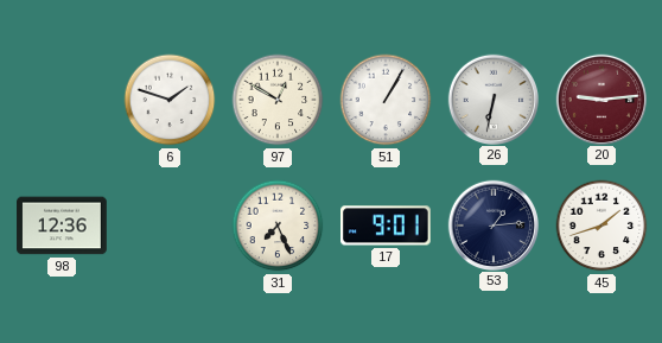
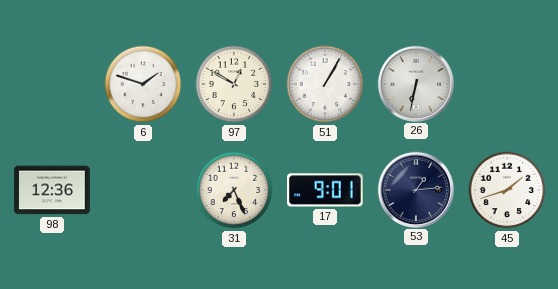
20: 9:14 -> none (600, 99)
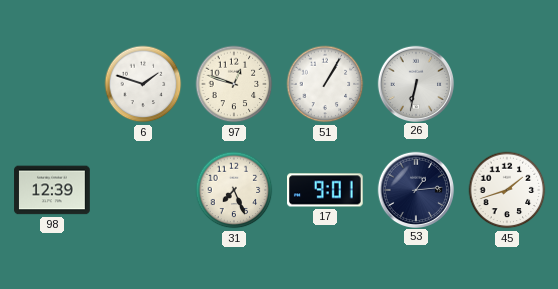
97: 12:50 -> 12:48 (234, 84)
98: 12:36 -> 12:39 (52, 190)
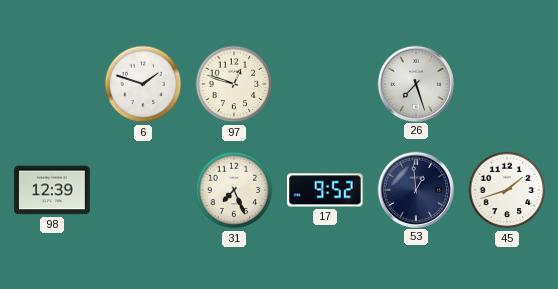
51: 1:05 -> none (325, 84)
26: 6:32 -> 7:27 (415, 83)
17: 9:01 -> 9:52 (326, 190)
53: 1:14 -> 12:59 (415, 189)
